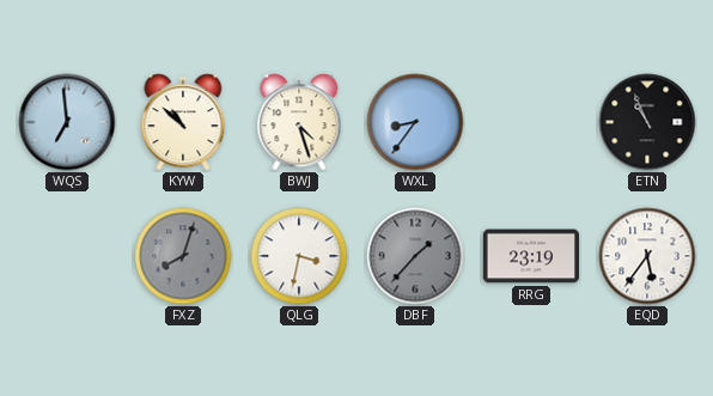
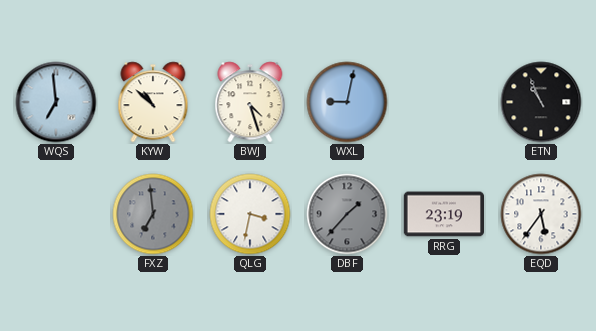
WXL: 8:36 -> 9:02 (347, 102)
FXZ: 8:03 -> 6:59 (153, 214)
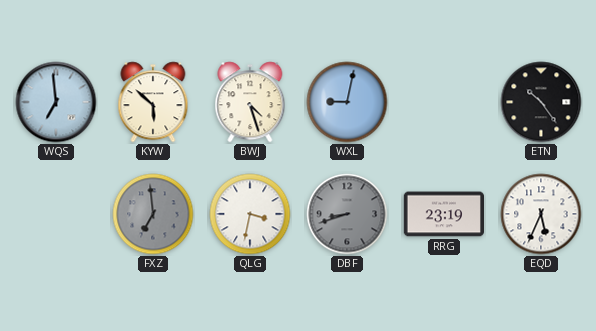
KYW: 10:52 -> 5:52 (153, 102)
ETN: 10:56 -> 10:24 (541, 102)
DBF: 1:37 -> 8:42 (347, 214)
EQD: 5:36 -> 5:34 (541, 214)
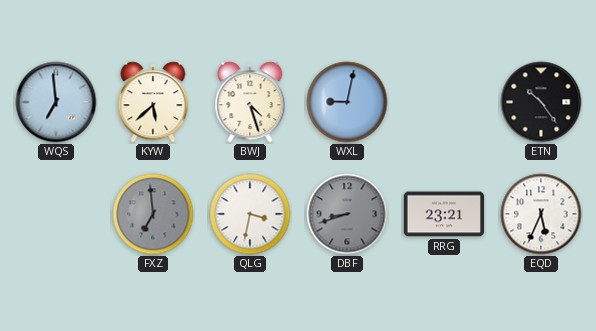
KYW: 5:52 -> 5:38 (153, 102)
RRG: 23:19 -> 23:21 (443, 214)
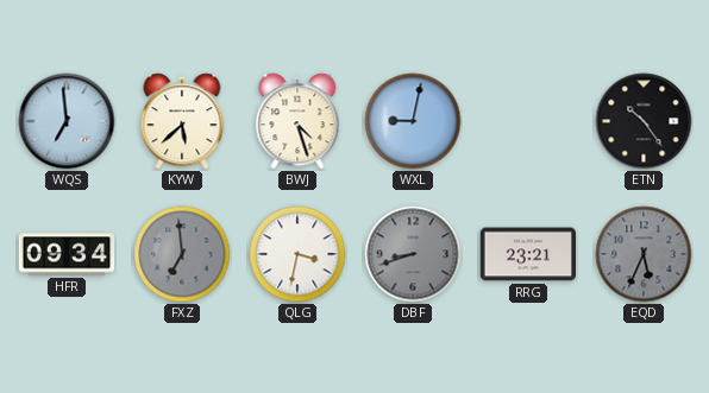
HFR: none -> 09:34 (67, 254)
EQD dial: white -> grey (644, 254)
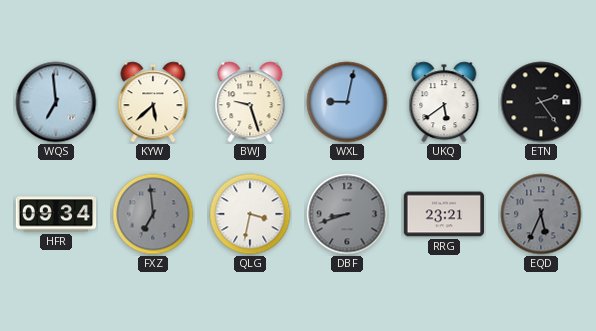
BWJ: 4:27 -> 9:27 (250, 102)
UKQ: none -> 5:39 (444, 102)
ETN: 10:24 -> 2:24 (541, 102)
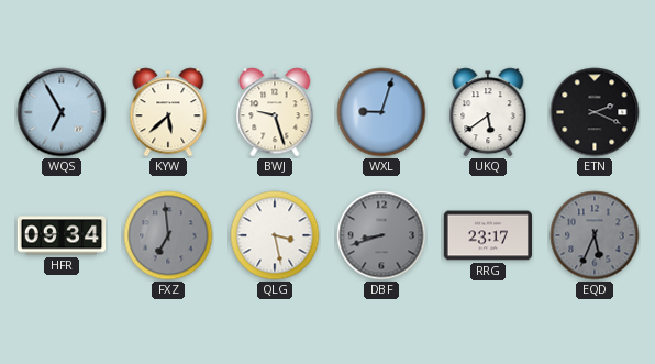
WQS: 6:59 -> 6:55 (62, 112)
WXL: 9:02 -> 9:03 (381, 112)
ETN: 2:24 -> 2:19 (595, 112)
QLG: 3:32 -> 3:28 (275, 235)
RRG: 23:21 -> 23:17 (487, 235)
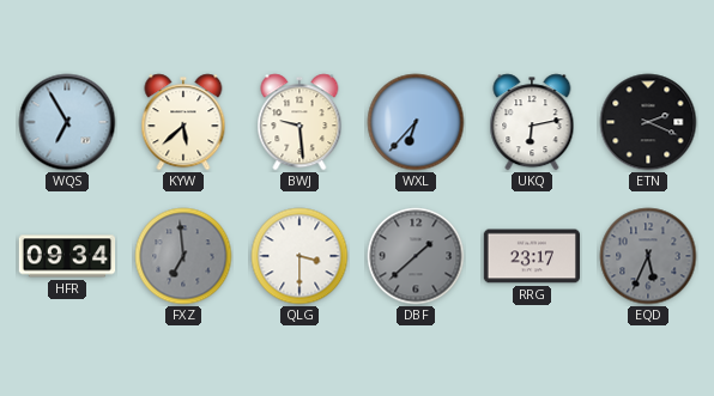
BWJ: 9:27 -> 9:29 (299, 122)
WXL: 9:03 -> 6:37 (416, 122)
UKQ: 5:39 -> 6:13 (532, 122)
QLG: 3:28 -> 3:30 (299, 256)
DBF: 8:42 -> 1:38 (416, 256)
